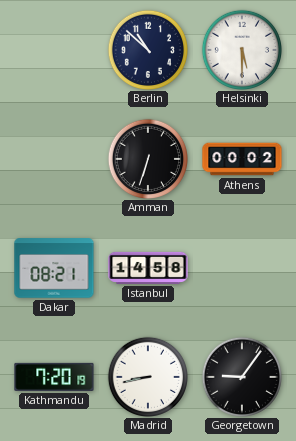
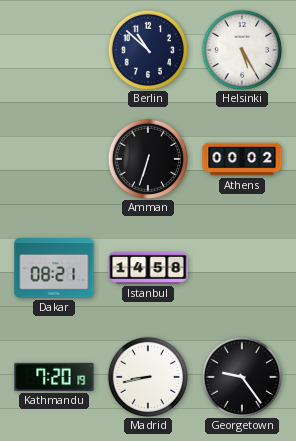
Helsinki: 5:30 -> 5:25 (241, 49)
Georgetown: 9:06 -> 9:24 (241, 376)
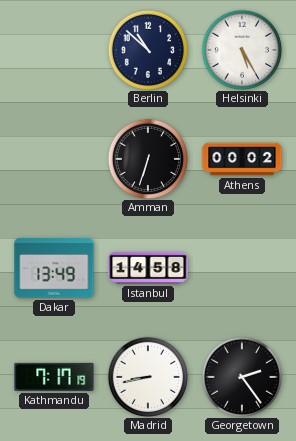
Dakar: 08:21 -> 13:49 (54, 268)
Kathmandu: 7:20 -> 7:17 (54, 377)
Georgetown: 9:24 -> 2:24 (241, 376)
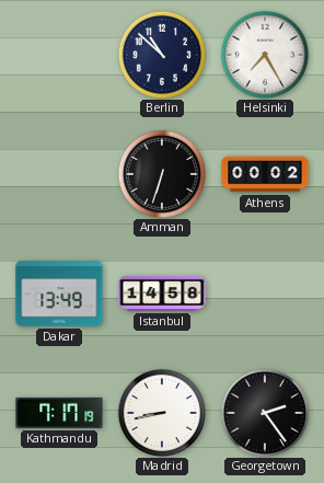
Helsinki: 5:25 -> 7:25 (264, 54)
